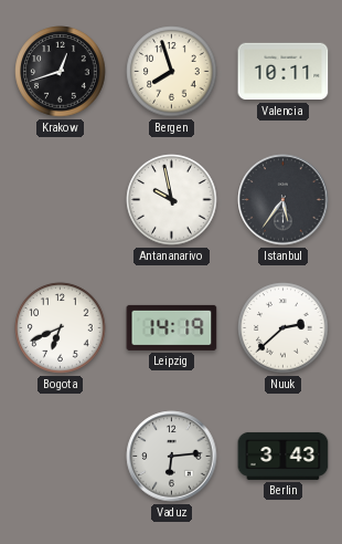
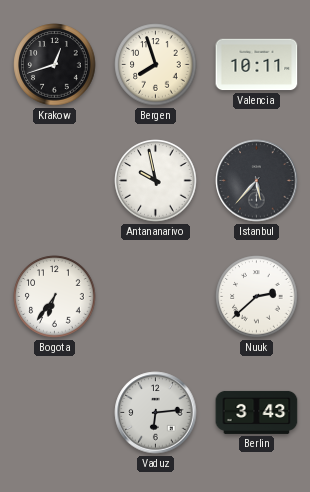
Istanbul: 5:36 -> 5:37 (257, 181)
Bogota: 6:41 -> 6:36 (55, 297)
Leipzig: 14:19 -> none (172, 327)
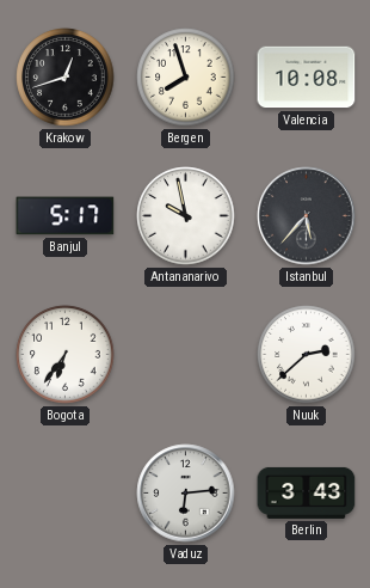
Valencia: 10:11 -> 10:08 (307, 78)
Banjul: none -> 5:17 (66, 216)
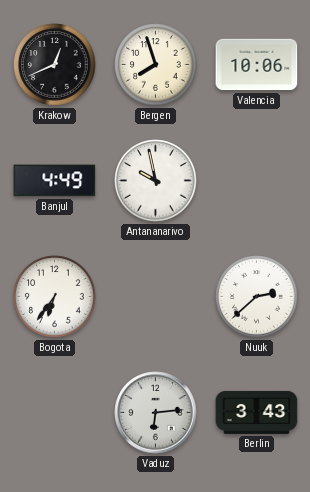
Krakow: 12:42 -> 12:41 (55, 65)
Valencia: 10:08 -> 10:06 (257, 65)
Banjul: 5:17 -> 4:49 (55, 181)
Istanbul: 5:37 -> none (307, 216)
